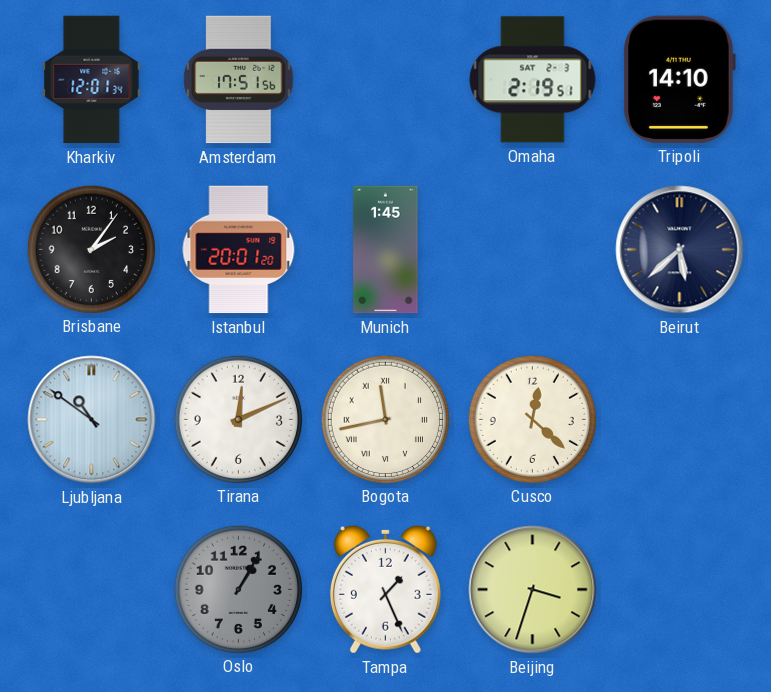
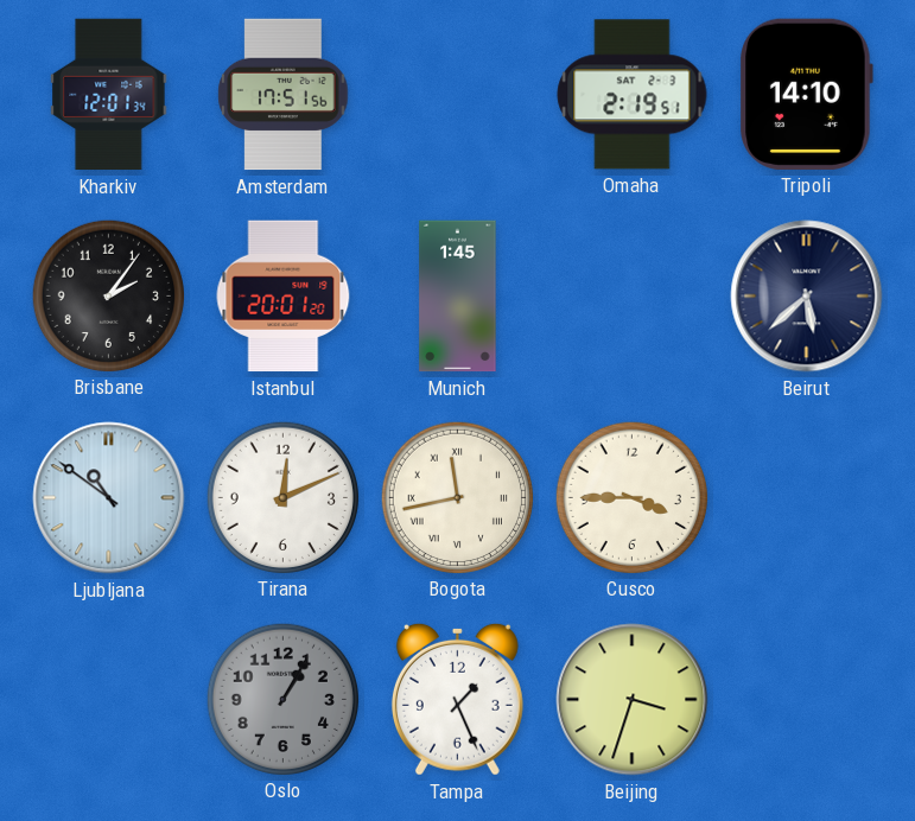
Cusco: 12:22 -> 3:45 (631, 497)
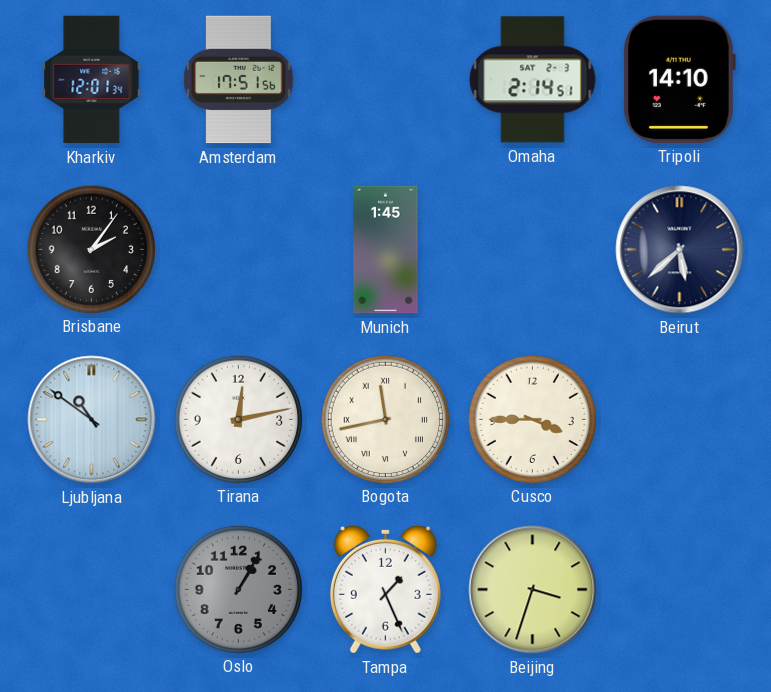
Omaha: 2:19 -> 2:14 (533, 80)
Istanbul: 20:01 -> none (284, 297)
Tirana: 12:11 -> 12:13 (238, 419)
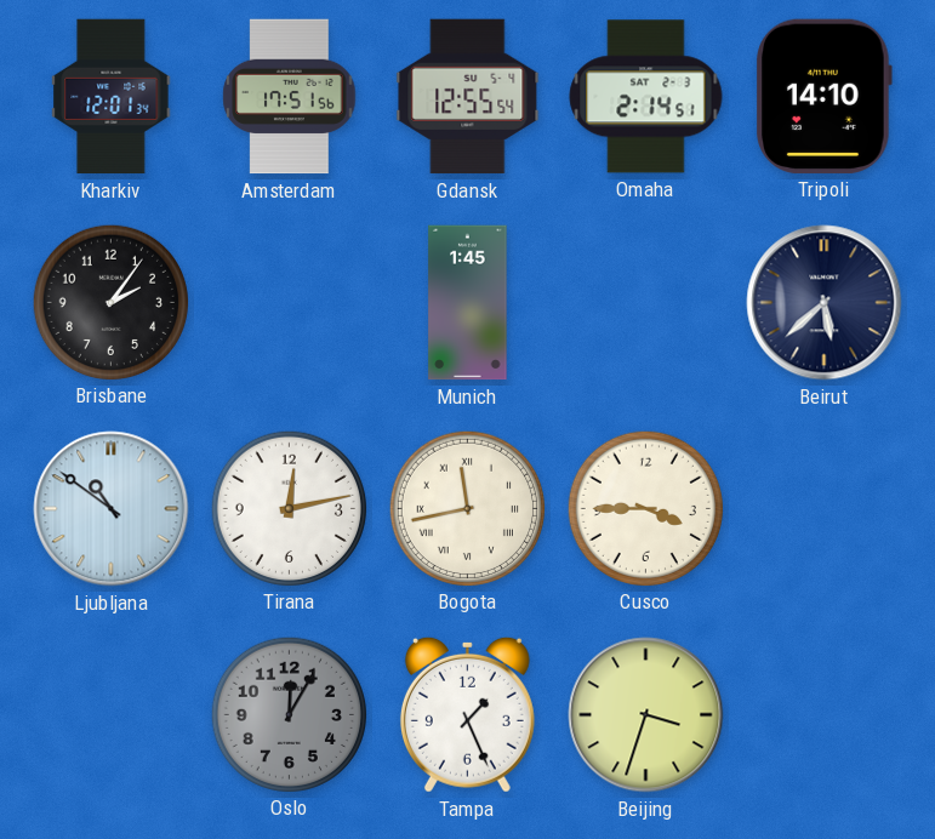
Gdansk: none -> 12:55 (468, 97)
Oslo: 1:05 -> 12:05 (289, 714)
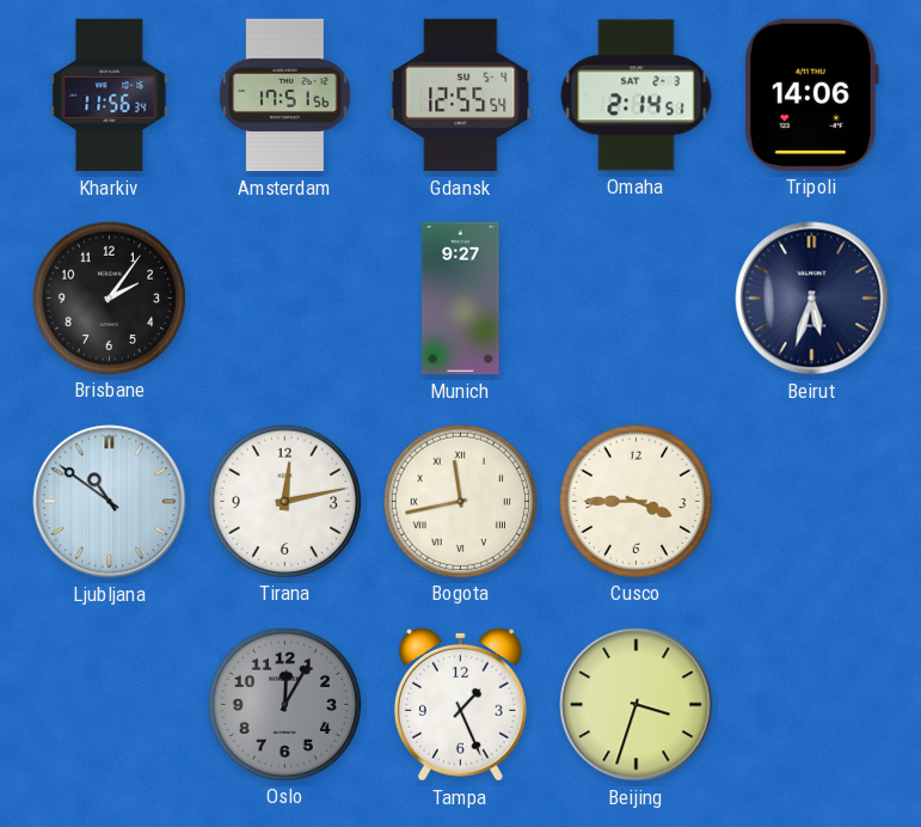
Kharkiv: 12:01 -> 11:56 (110, 96)
Tripoli: 14:10 -> 14:06 (811, 94)
Munich: 1:45 -> 9:27 (461, 299)
Beirut: 5:38 -> 5:33 (812, 299)
